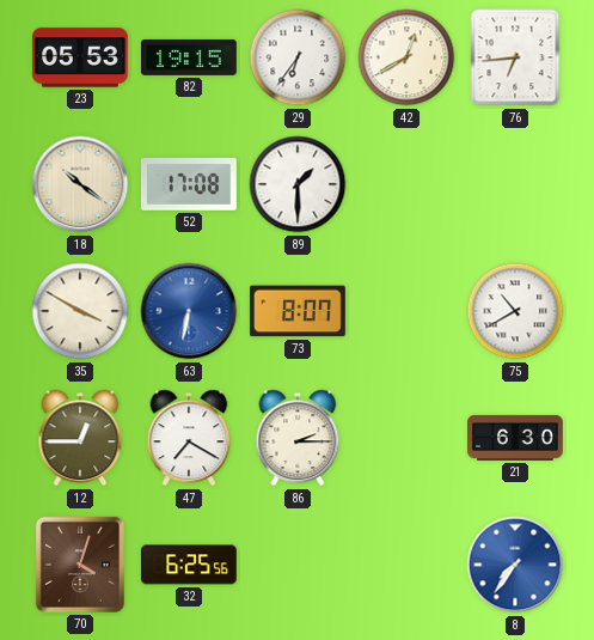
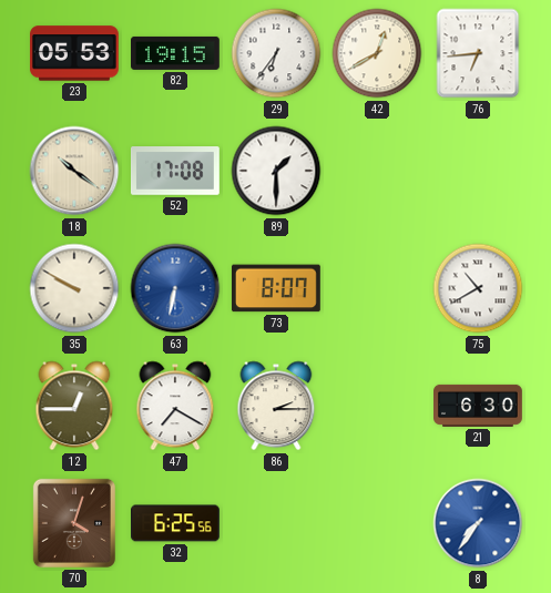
35: 3:50 -> 9:50 (74, 288)
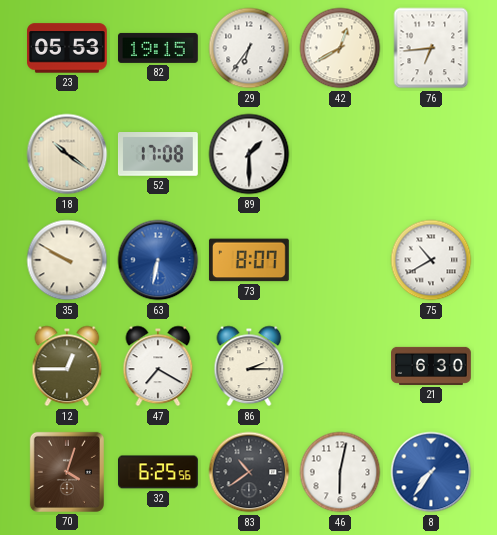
83: none -> 10:39 (249, 472)
46: none -> 6:02 (340, 472)
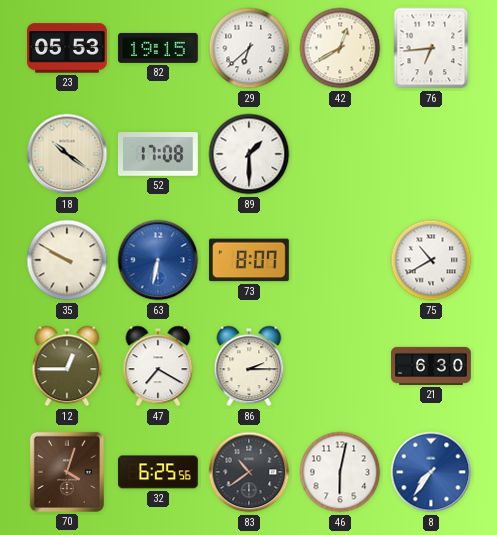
29: 6:36 -> 6:38 (249, 48)
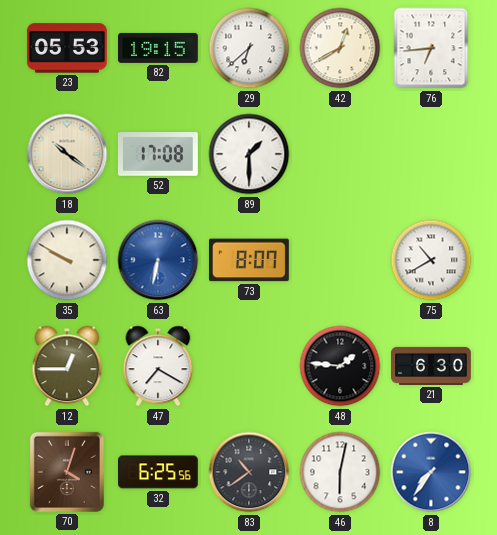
86: 2:15 -> none (249, 366)
48: none -> 1:46 (340, 366)
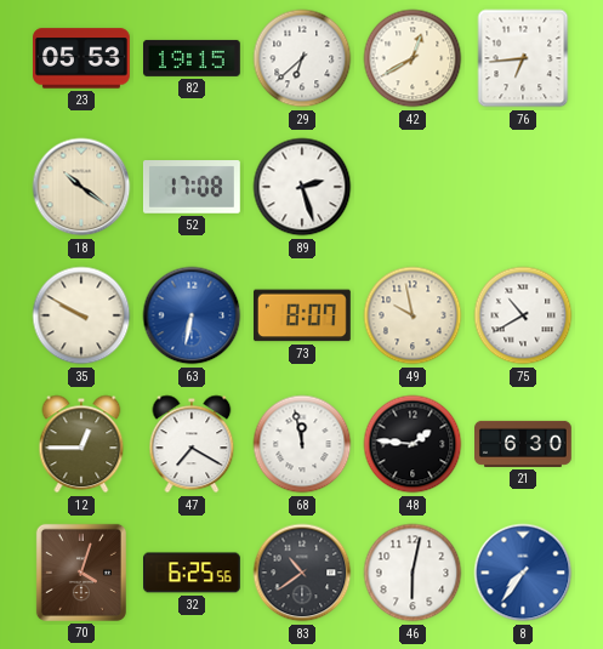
89: 1:30 -> 2:27 (302, 187)
49: none -> 9:58 (413, 315)
68: none -> 11:58 (302, 444)
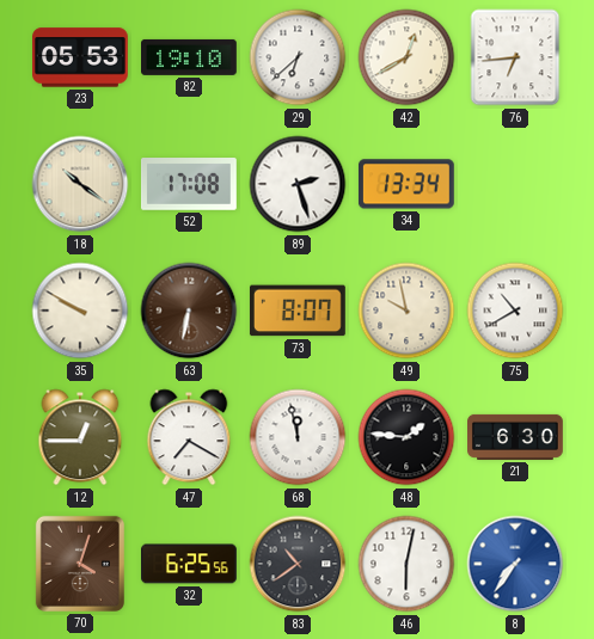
82: 19:15 -> 19:10 (190, 57)
34: none -> 13:34 (406, 184)
63 dial: blue -> brown (189, 311)
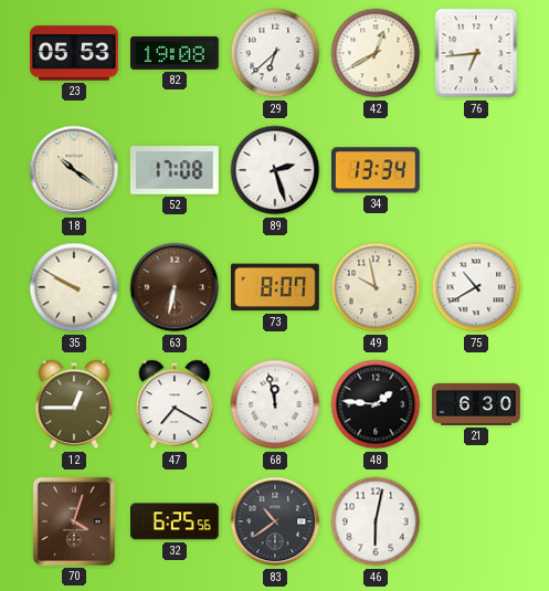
82: 19:10 -> 19:08 (176, 53)
8: 7:36 -> none (515, 564)
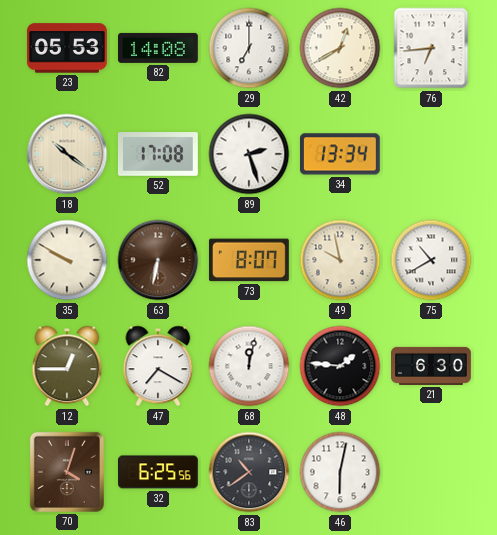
82: 19:08 -> 14:08 (159, 48)
29: 6:38 -> 7:00 (249, 48)
68: 11:58 -> 12:02 (249, 366)
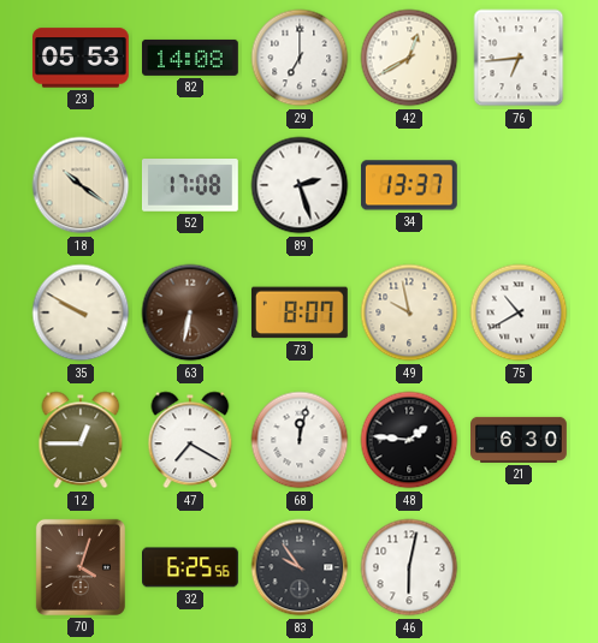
34: 13:34 -> 13:37 (409, 185)
83: 10:39 -> 9:54 (300, 567)
